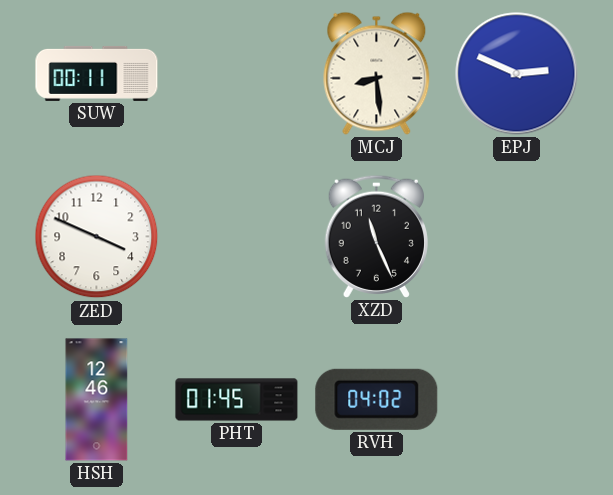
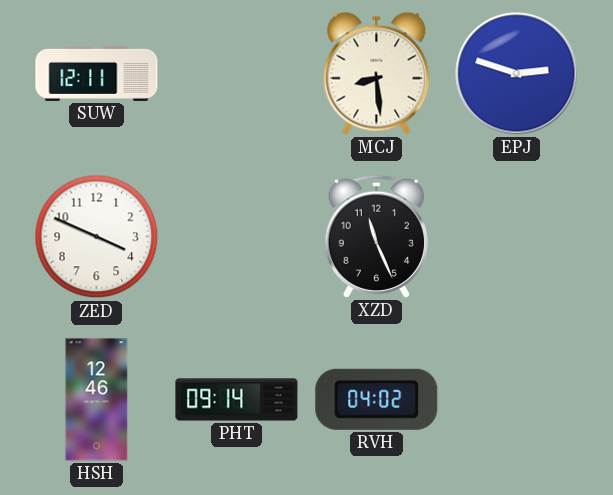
SUW: 00:11 -> 12:11 (97, 73)
EPJ: 2:49 -> 2:48 (517, 74)
PHT: 01:45 -> 09:14 (237, 400)
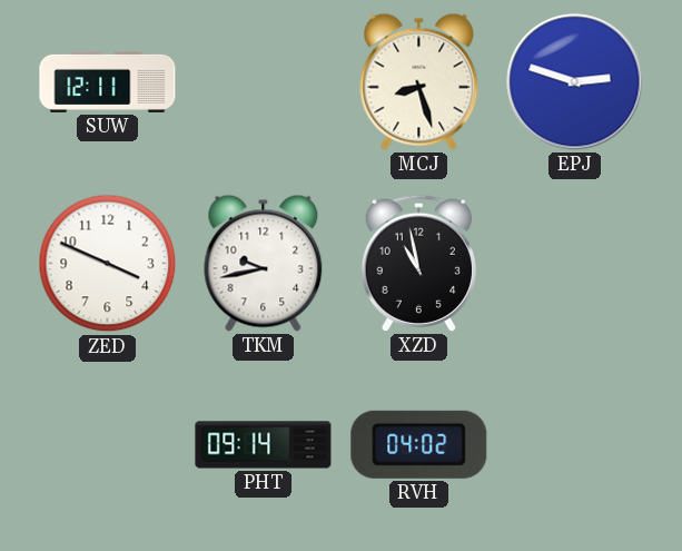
MCJ: 8:29 -> 8:27 (419, 81)
TKM: none -> 9:43 (264, 263)
XZD: 11:26 -> 10:58 (418, 263)
HSH: 12:46 -> none (97, 400)
